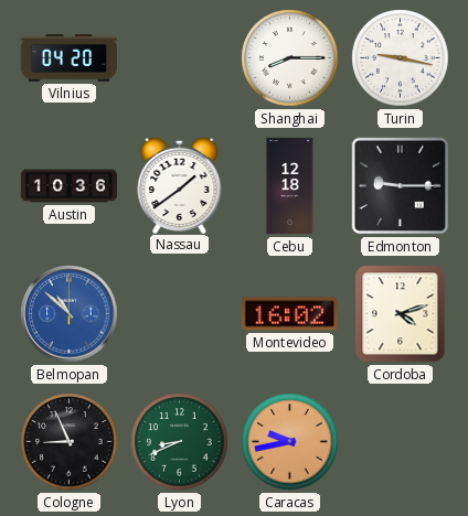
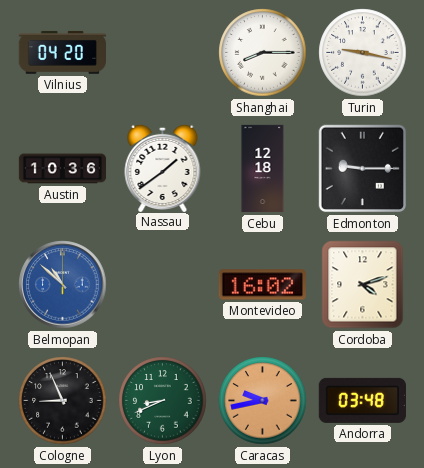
Andorra: none -> 03:48 (362, 400)
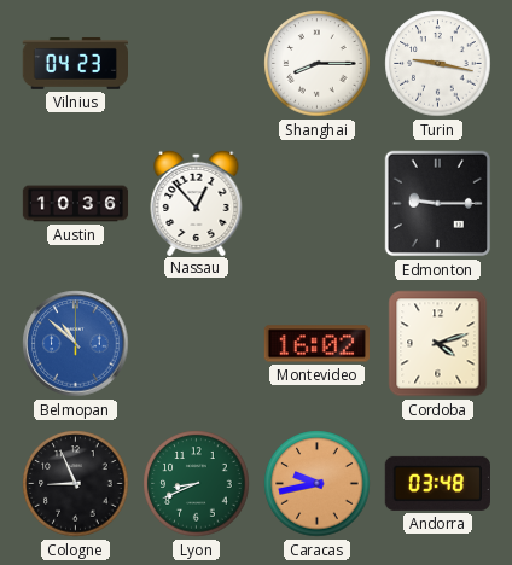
Vilnius: 04:20 -> 04:23 (75, 63)
Nassau: 1:39 -> 12:53 (197, 202)
Cebu: 12:18 -> none (263, 169)
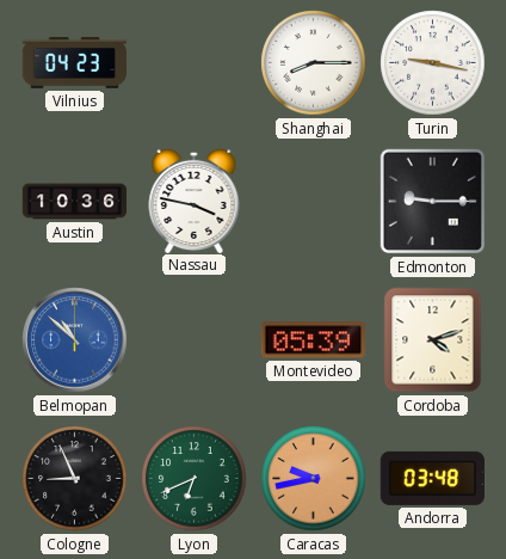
Nassau: 12:53 -> 3:47 (195, 199)
Montevideo: 16:02 -> 05:39 (313, 340)
Lyon: 8:41 -> 6:41 (195, 479)
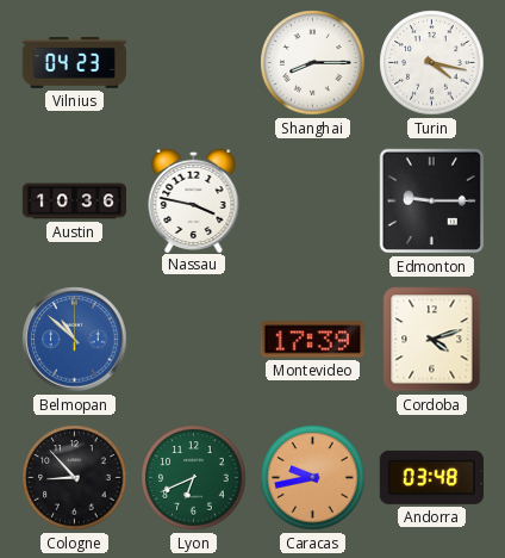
Turin: 9:17 -> 4:17 (432, 63)
Montevideo: 05:39 -> 17:39 (312, 340)
Cologne: 8:56 -> 8:53 (75, 478)
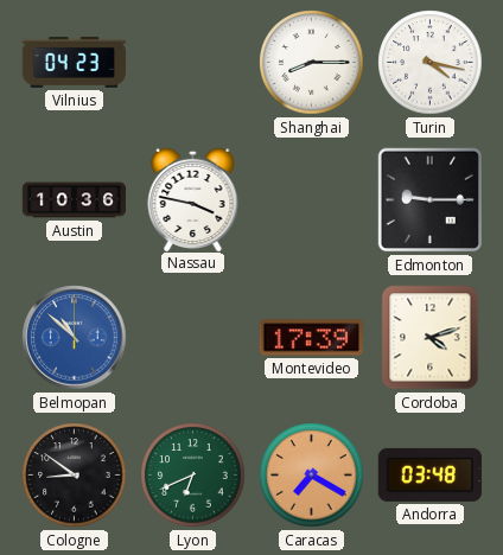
Cologne: 8:53 -> 8:51 (75, 476)
Caracas: 9:43 -> 7:20 (312, 476)
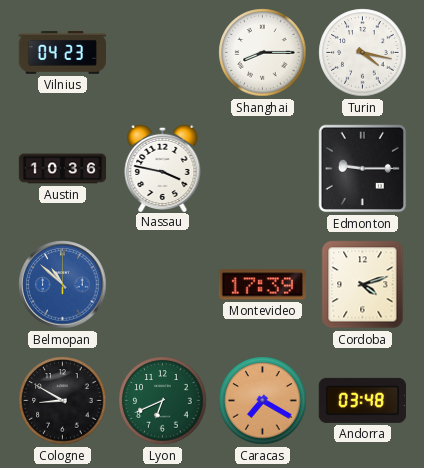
Cologne: 8:51 -> 8:50 (63, 401)
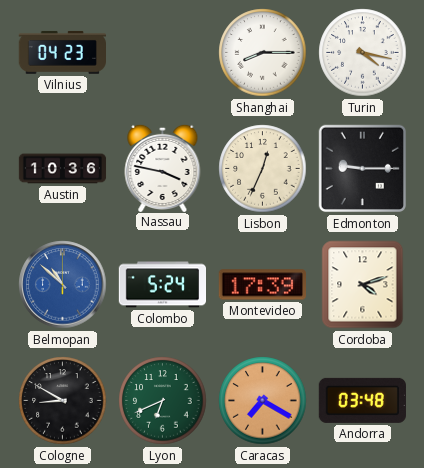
Lisbon: none -> 12:34 (263, 169)
Colombo: none -> 5:24 (163, 285)
